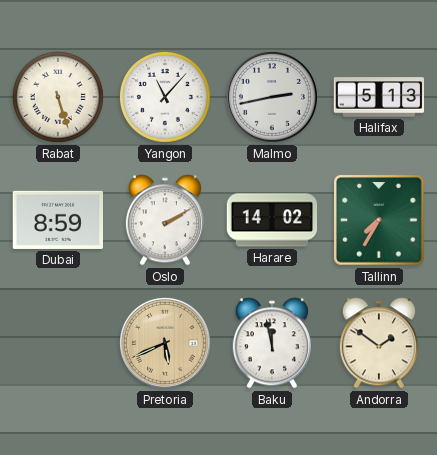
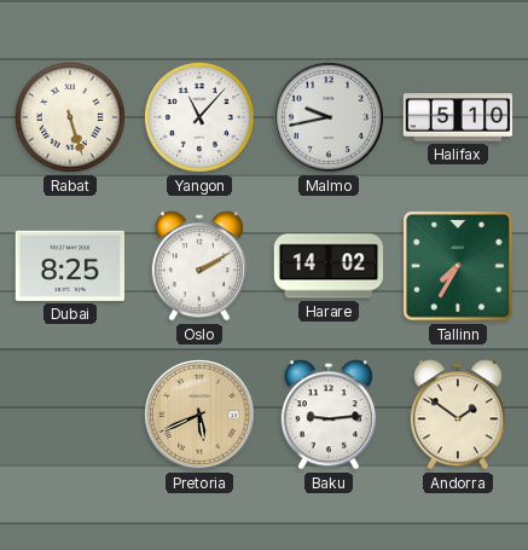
Malmo: 2:43 -> 9:43 (329, 117)
Halifax: 5:13 -> 5:10 (458, 117)
Dubai: 8:59 -> 8:25 (69, 266)
Baku: 11:58 -> 9:14 (329, 415)
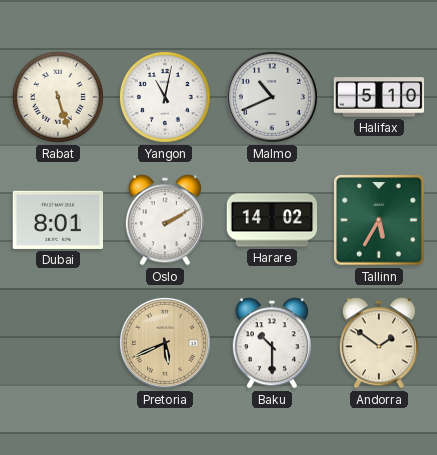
Yangon: 11:07 -> 11:02 (165, 97)
Malmo: 9:43 -> 10:41 (272, 97)
Dubai: 8:25 -> 8:01 (57, 220)
Tallinn: 7:35 -> 5:35 (379, 220)
Baku: 9:14 -> 10:30 (272, 343)
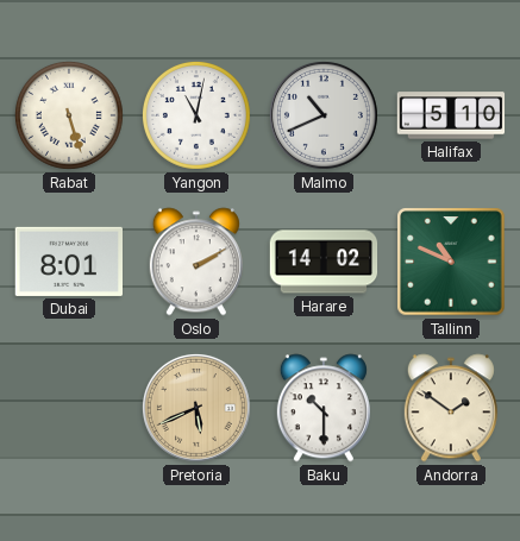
Tallinn: 5:35 -> 10:49 (451, 262)
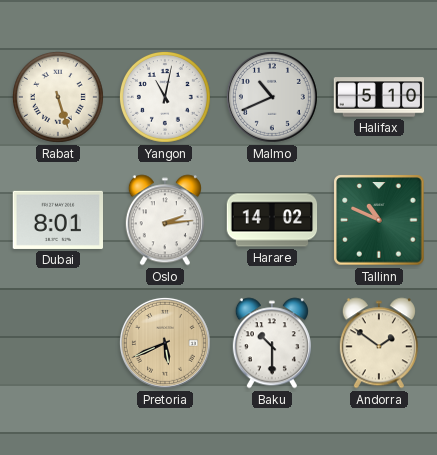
Oslo: 2:10 -> 2:14 (165, 220)
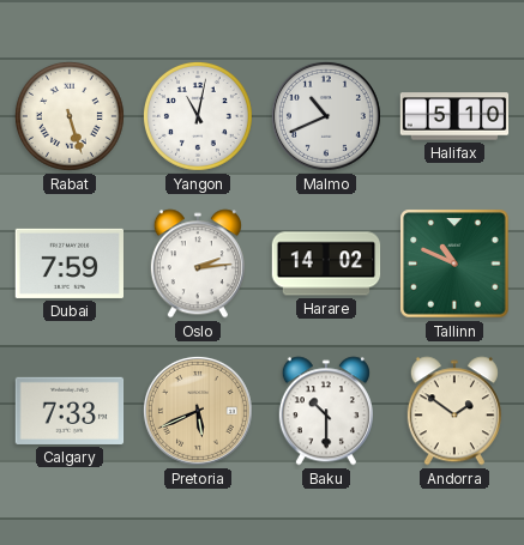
Dubai: 8:01 -> 7:59 (68, 264)
Calgary: none -> 7:33 (70, 411)
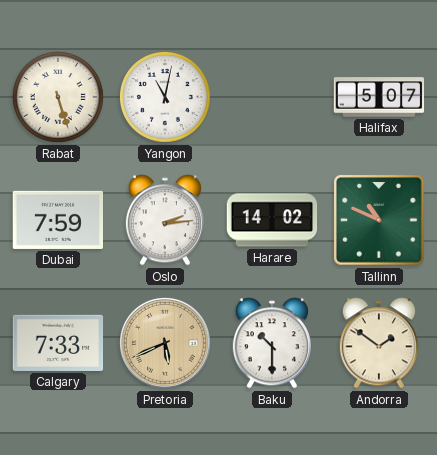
Malmo: 10:41 -> none (326, 116)
Halifax: 5:10 -> 5:07 (379, 97)
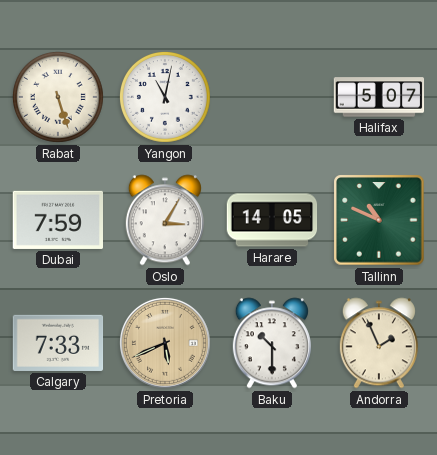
Oslo: 2:14 -> 3:05 (165, 220)
Harare: 14:02 -> 14:05 (272, 220)
Andorra: 1:51 -> 1:56 (379, 343)
